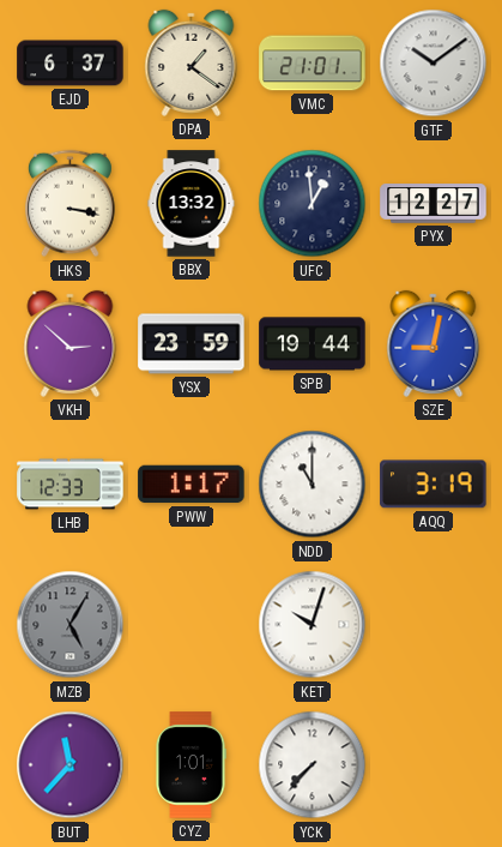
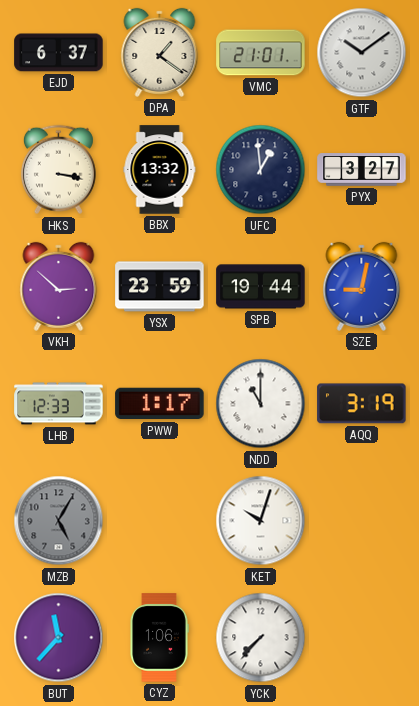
PYX: 12:27 -> 3:27 (362, 170)
CYZ: 1:01 -> 1:06 (159, 638)
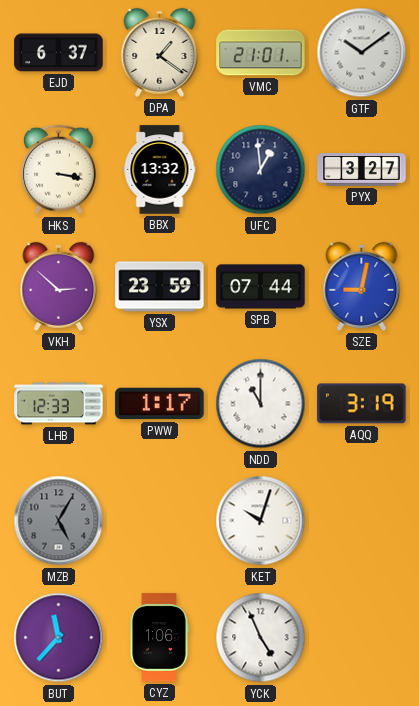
SPB: 19:44 -> 07:44 (261, 287)
YCK: 7:37 -> 4:56 (261, 638)
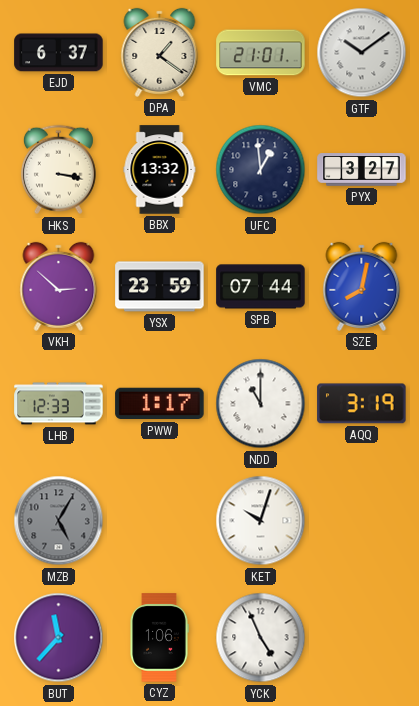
SZE: 9:02 -> 8:02 (362, 286)
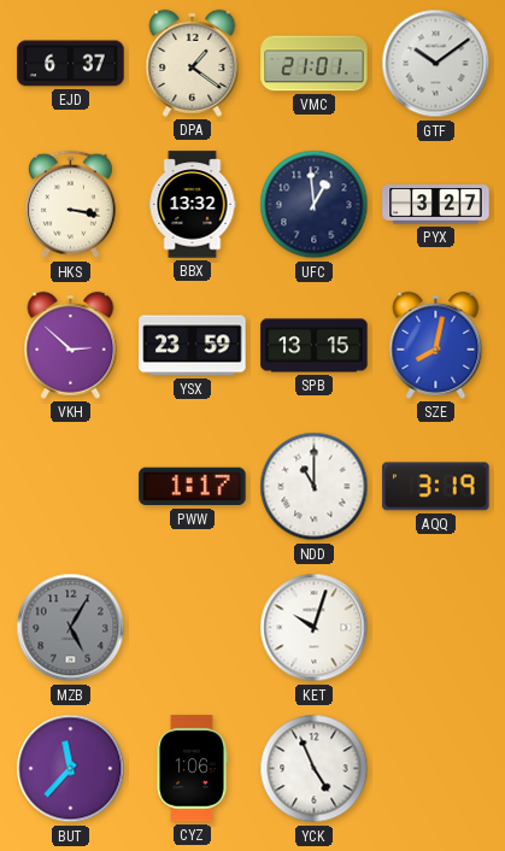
SPB: 07:44 -> 13:15 (315, 346)
LHB: 12:33 -> none (59, 404)
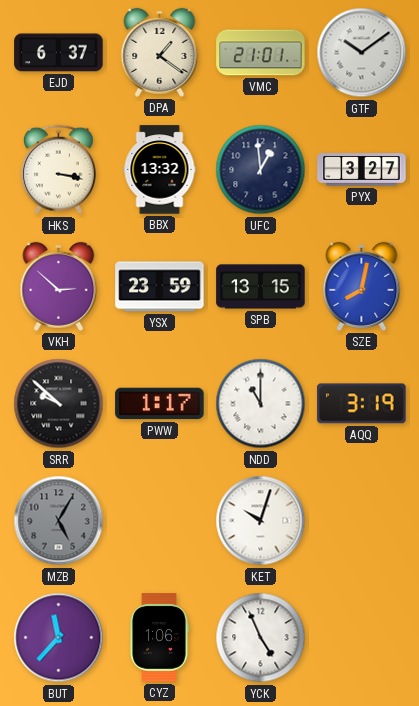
SRR: none -> 9:52 (59, 404)
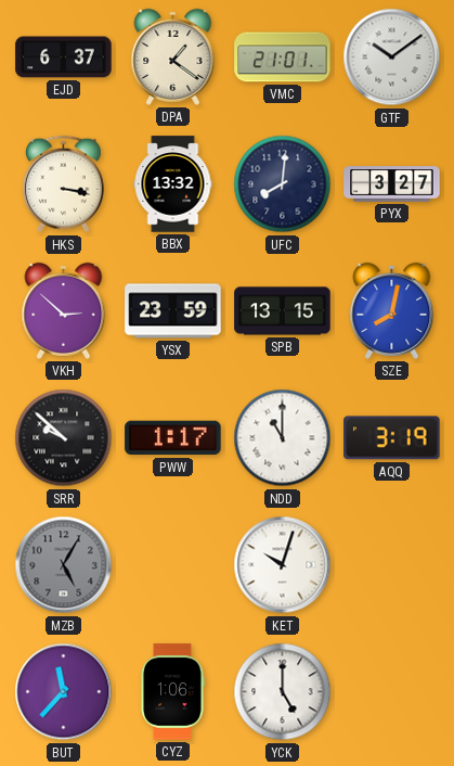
UFC: 12:59 -> 8:01 (283, 184)
YCK: 4:56 -> 5:00 (283, 692)
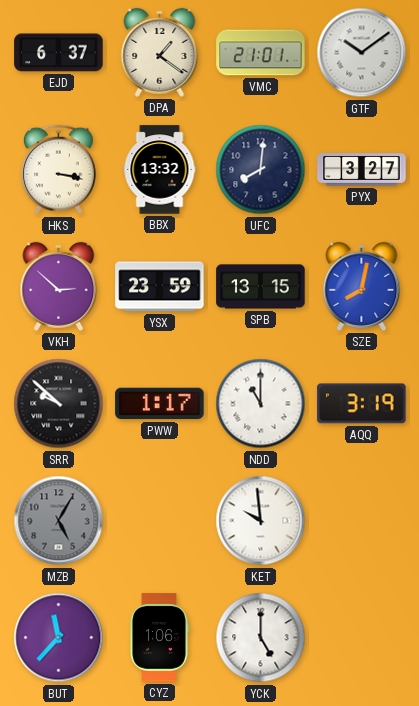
KET: 10:03 -> 9:59 (261, 521)
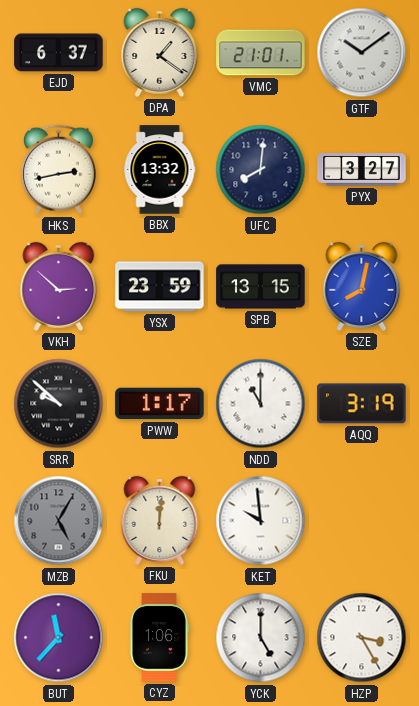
HKS: 3:17 -> 2:43 (58, 170)
FKU: none -> 12:01 (160, 520)
HZP: none -> 3:25 (362, 638)
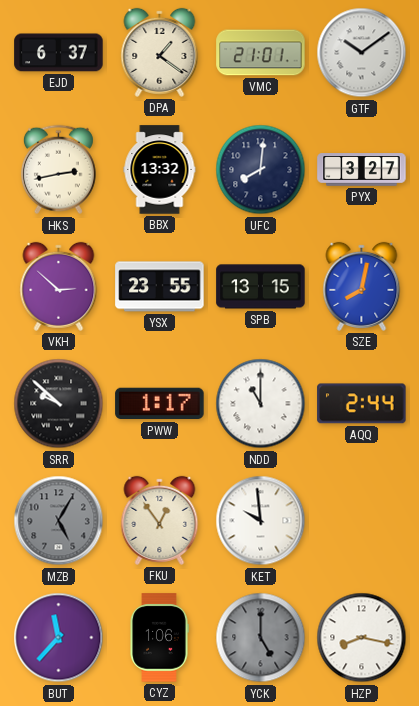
YSX: 23:59 -> 23:55 (160, 287)
AQQ: 3:19 -> 2:44 (362, 404)
FKU: 12:01 -> 12:54 (160, 520)
YCK dial: white -> grey (261, 638)
HZP: 3:25 -> 8:17 (362, 638)
